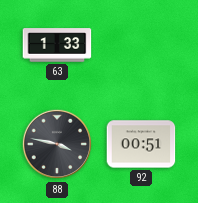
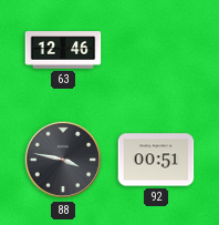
63: 1:33 -> 12:46 (63, 50)
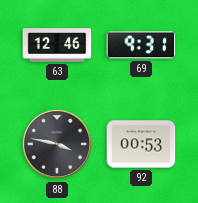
69: none -> 9:31 (141, 45)
92: 00:51 -> 00:53 (141, 144)
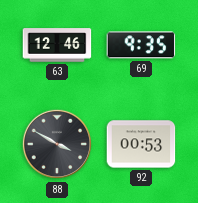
69: 9:31 -> 9:35 (141, 45)
88: 3:47 -> 3:50 (57, 144)
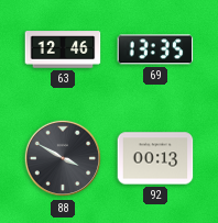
69: 9:35 -> 13:35 (155, 49)
92: 00:53 -> 00:13 (155, 158)
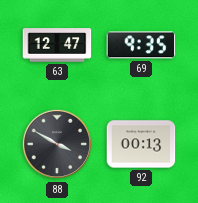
63: 12:46 -> 12:47 (57, 45)
69: 13:35 -> 9:35 (141, 45)
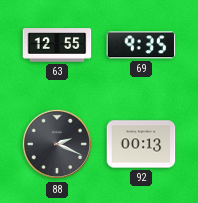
63: 12:47 -> 12:55 (57, 45)
88: 3:50 -> 2:19 (57, 144)
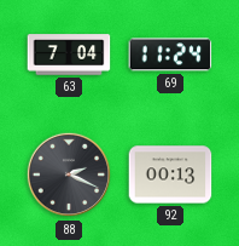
63: 12:55 -> 7:04 (69, 55)
69: 9:35 -> 11:24 (170, 55)
